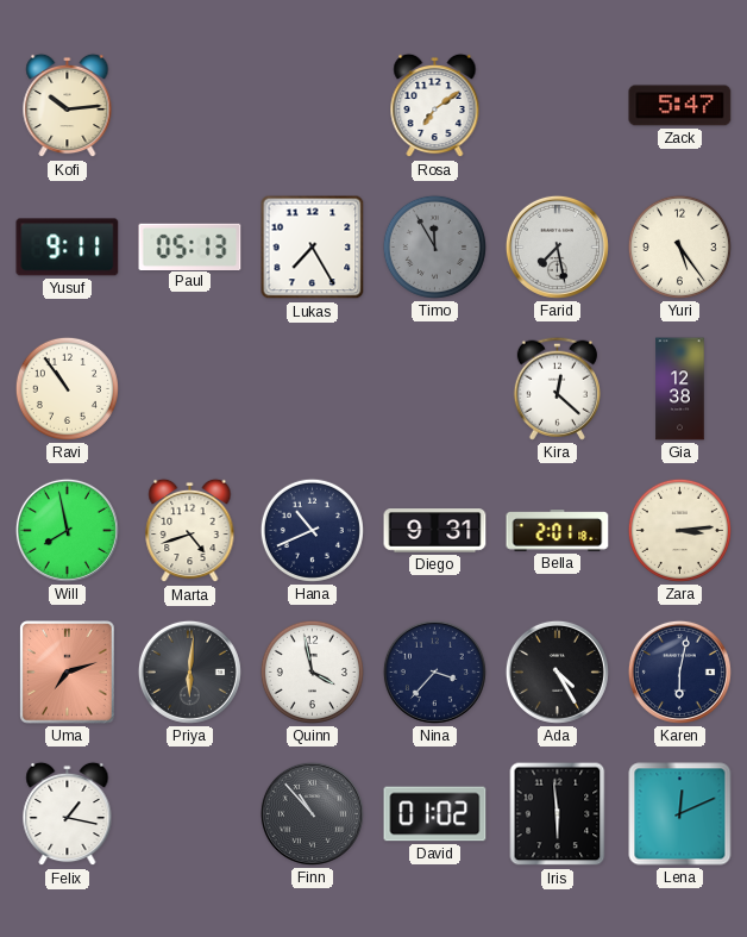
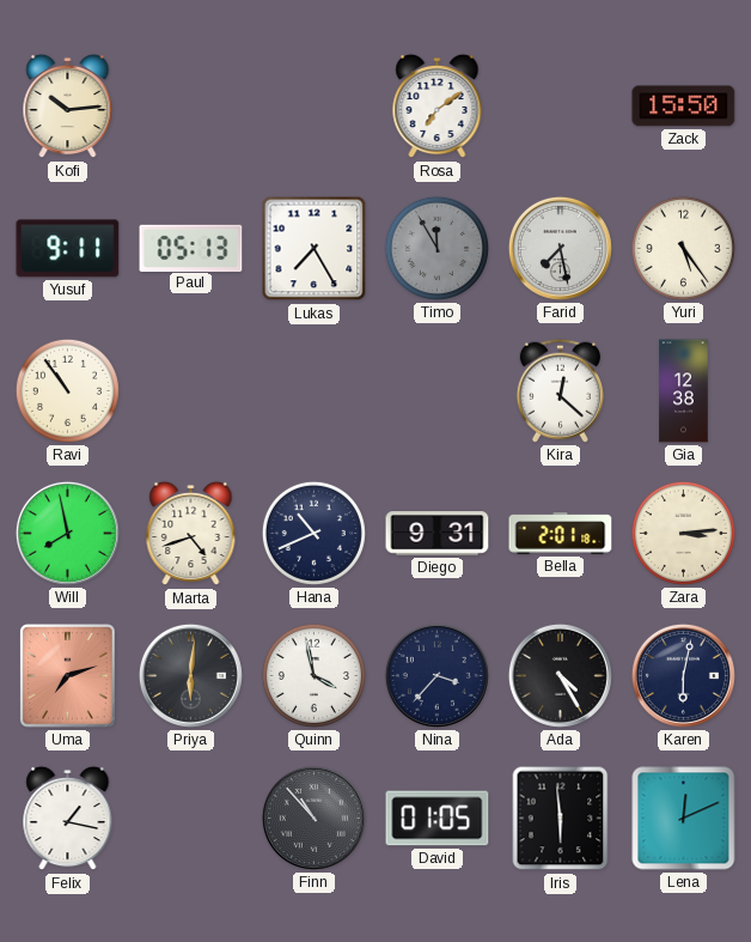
Zack: 5:47 -> 15:50 (684, 107)
David: 01:02 -> 01:05 (438, 819)
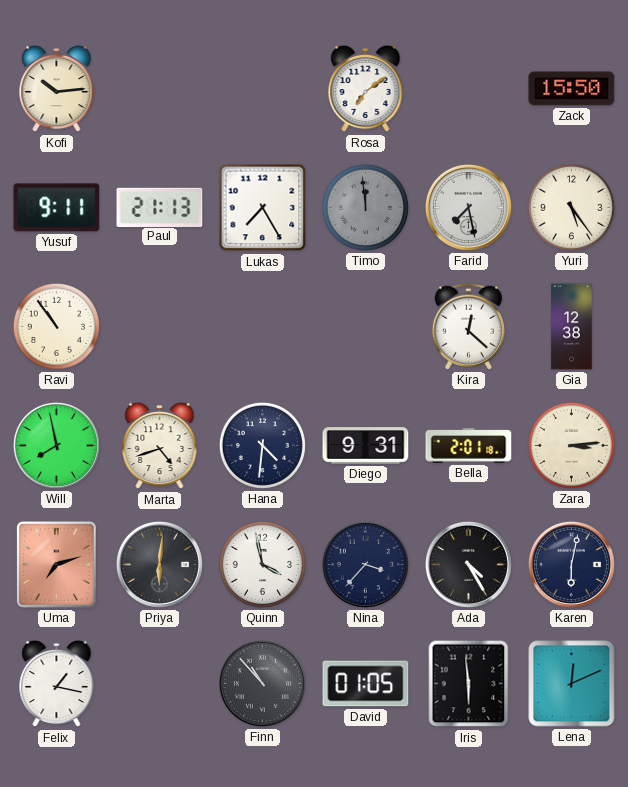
Paul: 05:13 -> 21:13 (160, 207)
Timo: 11:55 -> 11:59 (365, 207)
Hana: 10:41 -> 4:31 (262, 445)
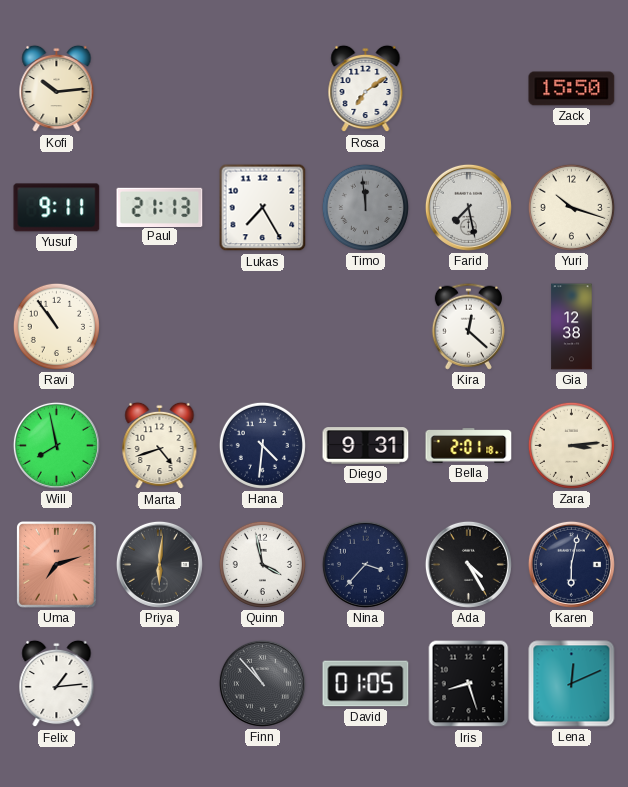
Yuri: 5:24 -> 10:18 (571, 207)
Felix: 1:17 -> 1:14 (57, 684)
Iris: 5:59 -> 8:27 (469, 684)
